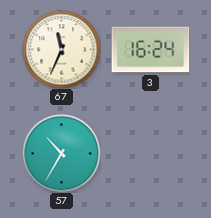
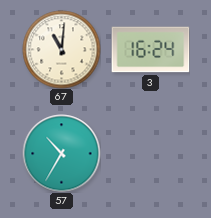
67: 11:34 -> 11:01 (61, 49)
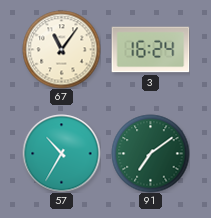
67: 11:01 -> 11:06 (61, 49)
91: none -> 7:09 (150, 153)
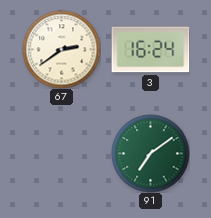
67: 11:06 -> 2:39 (61, 49)
57: 10:35 -> none (61, 153)
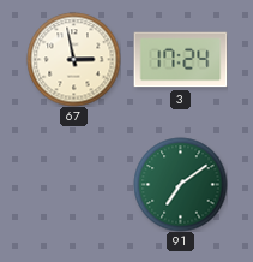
67: 2:39 -> 2:58 (73, 59)
3: 16:24 -> 17:24 (180, 60)
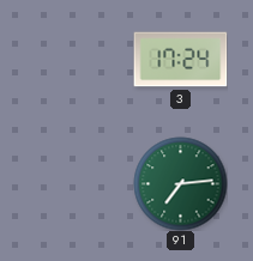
67: 2:58 -> none (73, 59)
91: 7:09 -> 7:14 (180, 183)
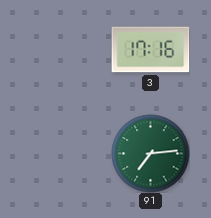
3: 17:24 -> 17:16 (150, 50)
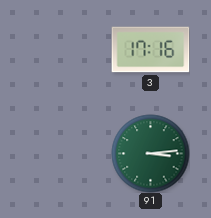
91: 7:14 -> 3:14 (150, 153)
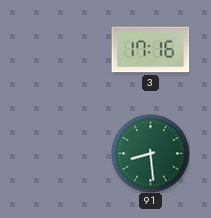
91: 3:14 -> 8:29 (150, 153)
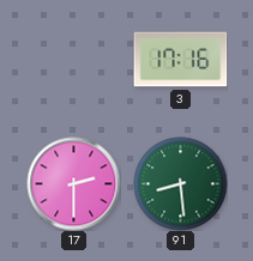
17: none -> 2:30 (73, 183)
